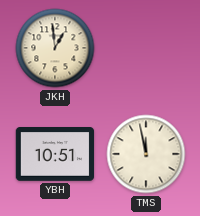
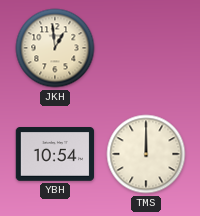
YBH: 10:51 -> 10:54 (55, 154)
TMS: 11:58 -> 12:00 (146, 154)
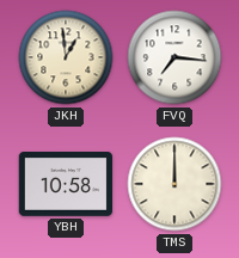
FVQ: none -> 7:16 (174, 57)
YBH: 10:54 -> 10:58 (66, 184)
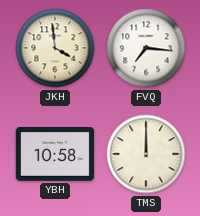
JKH: 12:59 -> 3:59 (55, 48)
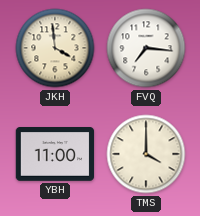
YBH: 10:58 -> 11:00 (55, 154)
TMS: 12:00 -> 4:00 (146, 154)
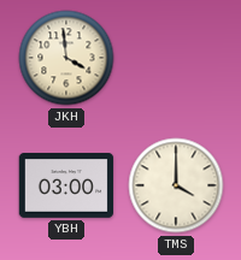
FVQ: 7:16 -> none (146, 48)
YBH: 11:00 -> 03:00 (66, 185)
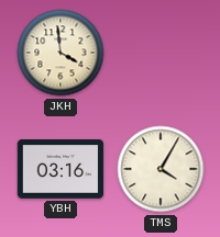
YBH: 03:00 -> 03:16 (61, 169)
TMS: 4:00 -> 4:05 (161, 169)
